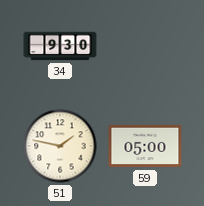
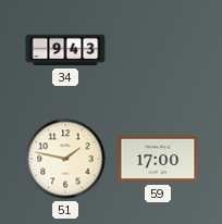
34: 9:30 -> 9:43 (65, 50)
59: 05:00 -> 17:00 (158, 159)
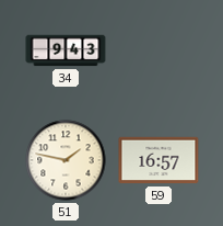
59: 17:00 -> 16:57 (159, 160)
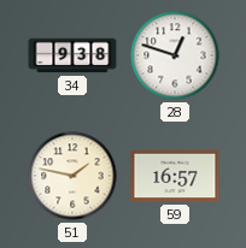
34: 9:43 -> 9:38 (72, 55)
28: none -> 12:48 (175, 55)
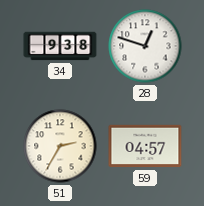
51: 1:47 -> 2:35 (60, 146)
59: 16:57 -> 04:57 (145, 146)
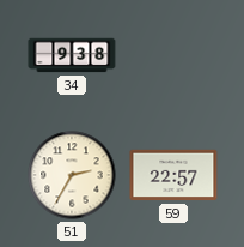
28: 12:48 -> none (145, 46)
59: 04:57 -> 22:57 (173, 175)
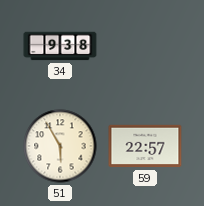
51: 2:35 -> 5:55 (60, 146)
